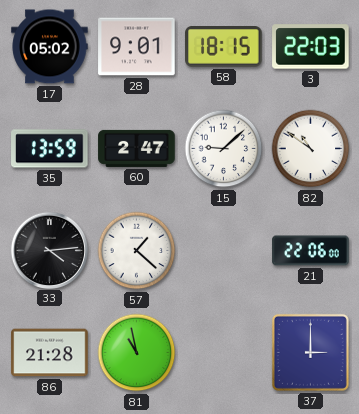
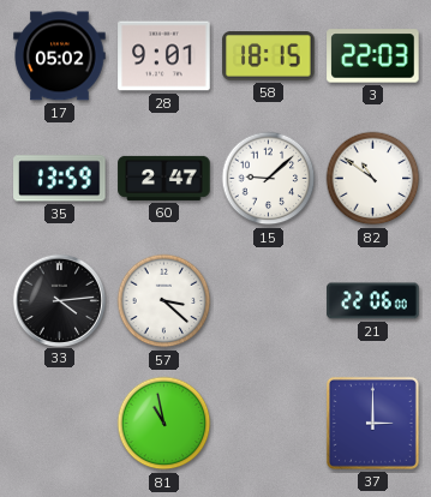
57: 1:22 -> 3:22 (164, 301)
86: 21:28 -> none (50, 353)
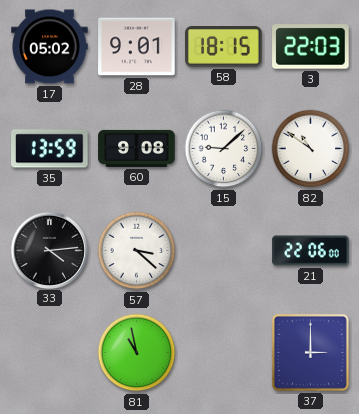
60: 2:47 -> 9:08 (137, 148)
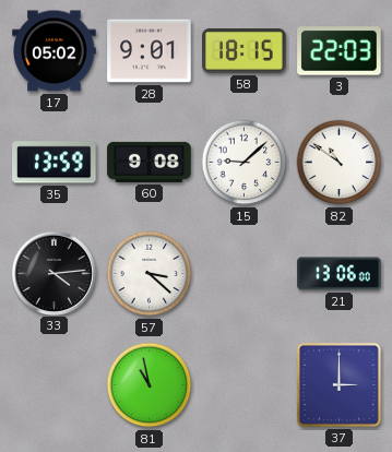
21: 22:06 -> 13:06 (340, 274)
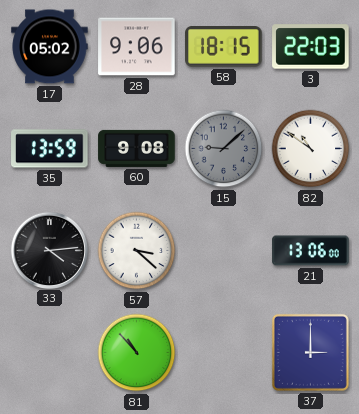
28: 9:01 -> 9:06 (137, 47)
15 dial: white -> grey (224, 149)
81: 10:58 -> 10:53 (137, 353)
